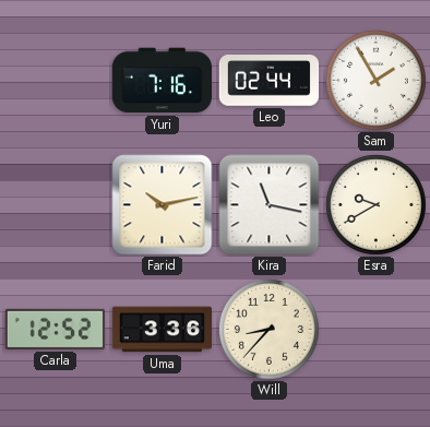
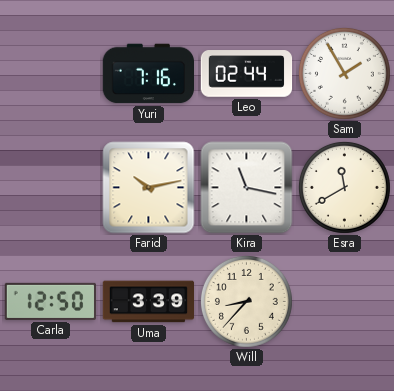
Esra: 9:40 -> 11:40 (344, 187)
Carla: 12:52 -> 12:50 (50, 301)
Uma: 3:36 -> 3:39 (149, 302)
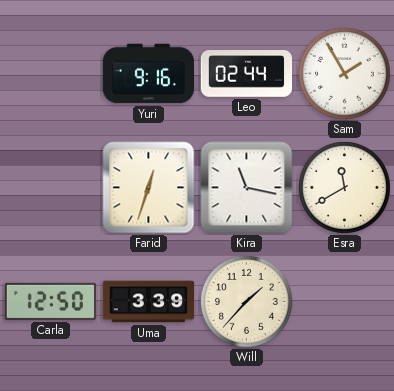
Yuri: 7:16 -> 9:16 (148, 74)
Farid: 10:13 -> 12:33 (149, 188)
Will: 8:37 -> 1:37 (246, 301)
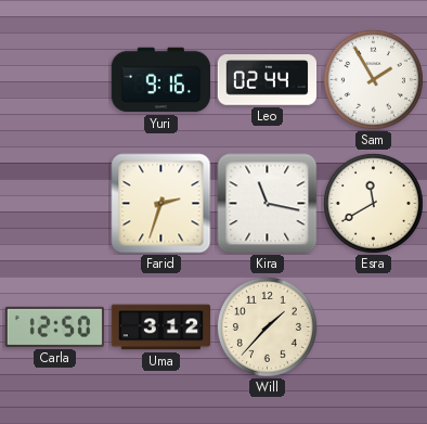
Farid: 12:33 -> 2:33 (161, 204)
Uma: 3:39 -> 3:12 (161, 327)
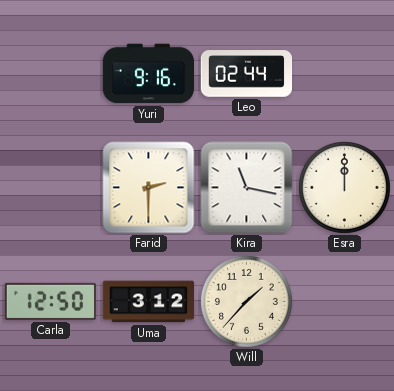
Sam: 1:55 -> none (373, 79)
Farid: 2:33 -> 2:30 (149, 188)
Esra: 11:40 -> 12:00 (344, 187)
